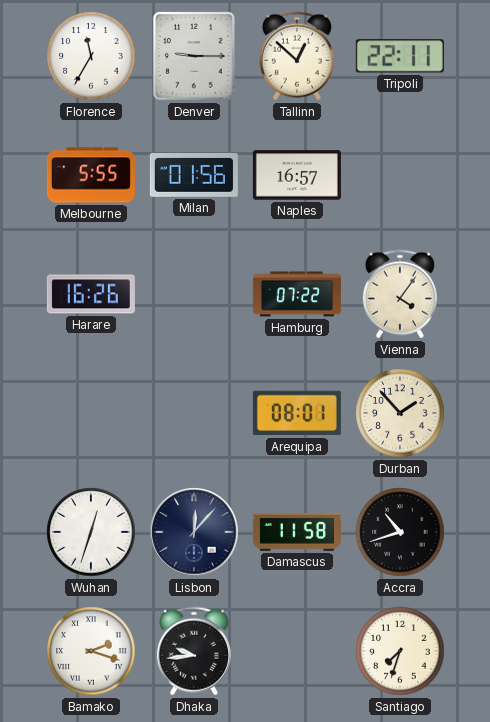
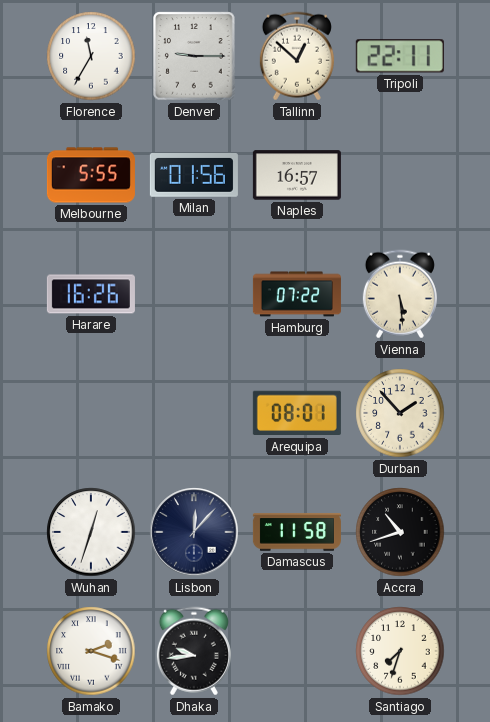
Vienna: 4:06 -> 5:29 (400, 294)
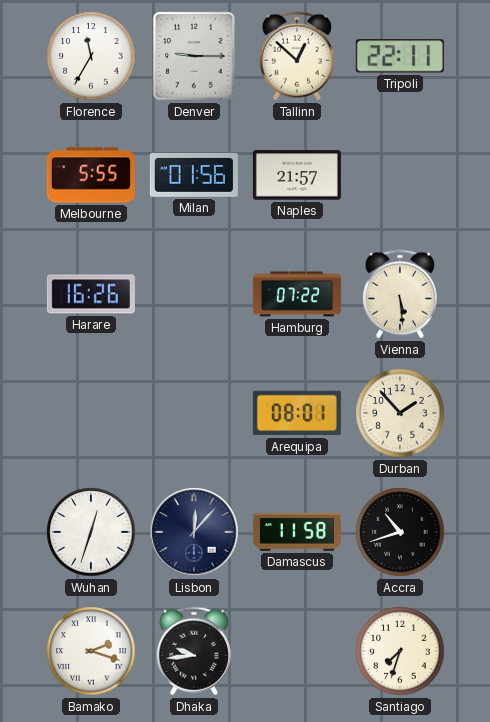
Naples: 16:57 -> 21:57 (297, 175)
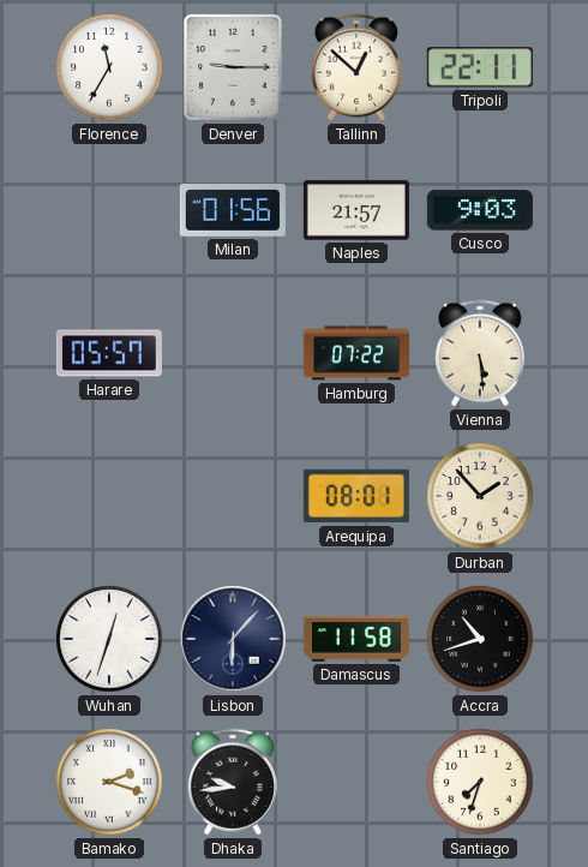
Melbourne: 5:55 -> none (91, 175)
Cusco: none -> 9:03 (480, 210)
Harare: 16:26 -> 05:57 (109, 353)
Lisbon: 12:07 -> 6:07 (233, 639)
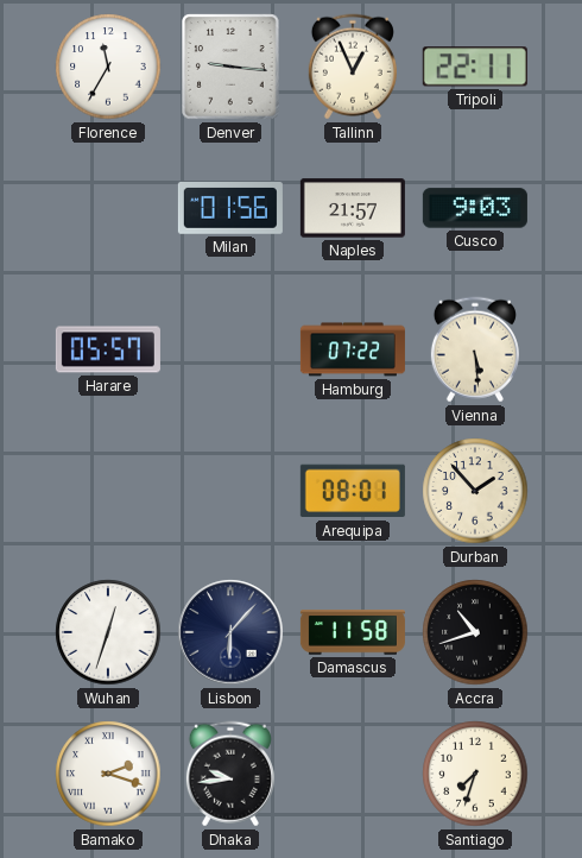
Denver: 9:15 -> 9:16 (230, 67)
Tallinn: 12:52 -> 12:56 (353, 67)
